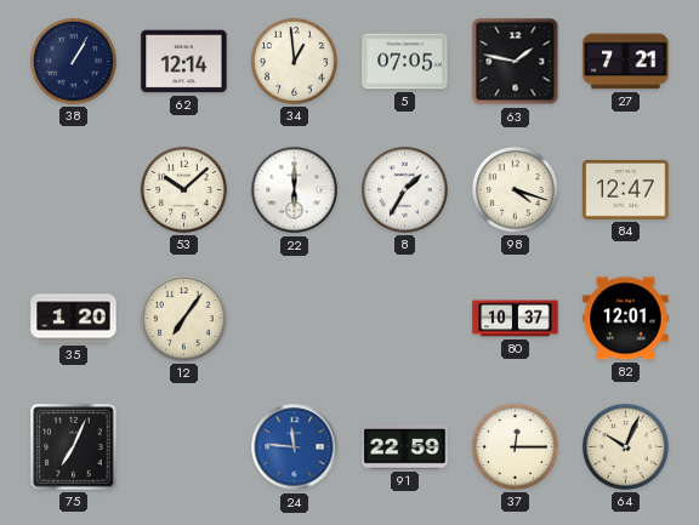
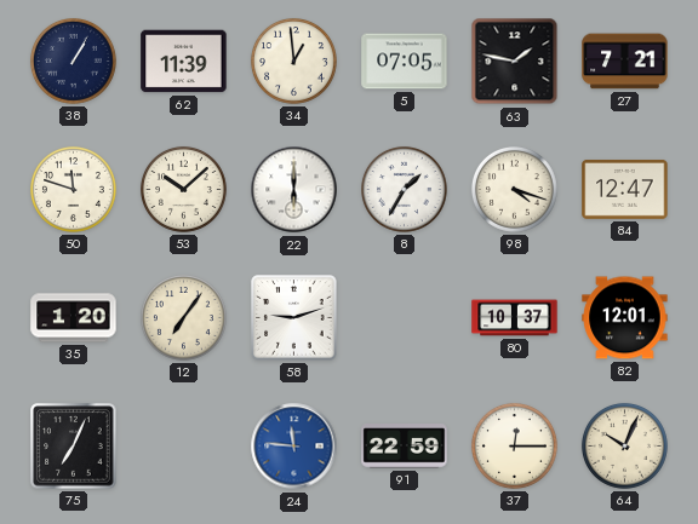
62: 12:14 -> 11:39 (184, 62)
50: none -> 11:48 (73, 189)
58: none -> 9:12 (294, 318)
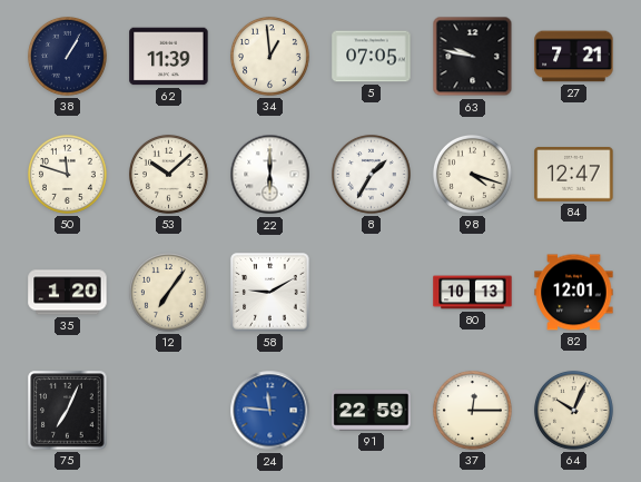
63: 1:47 -> 9:47 (473, 57)
58: 9:12 -> 9:10 (270, 293)
80: 10:37 -> 10:13 (473, 293)
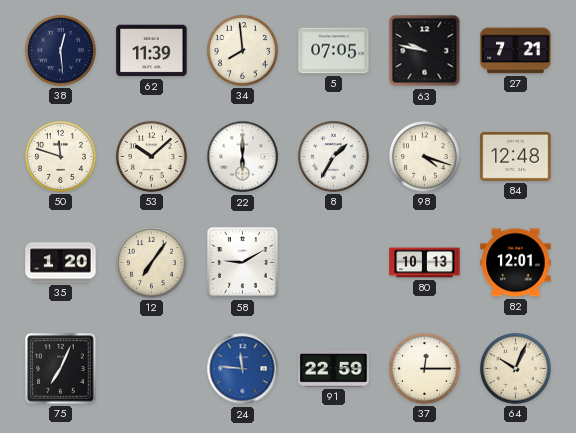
38: 1:05 -> 12:29 (60, 50)
34: 12:59 -> 7:59 (242, 50)
84: 12:47 -> 12:48 (516, 156)
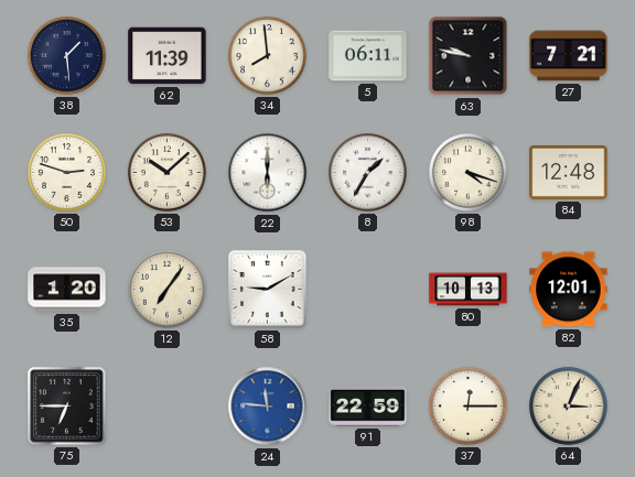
38: 12:29 -> 1:29 (66, 55)
5: 07:05 -> 06:11 (368, 56)
50: 11:48 -> 2:48 (66, 172)
75: 7:04 -> 6:45 (67, 406)
64: 10:04 -> 3:04 (568, 405)
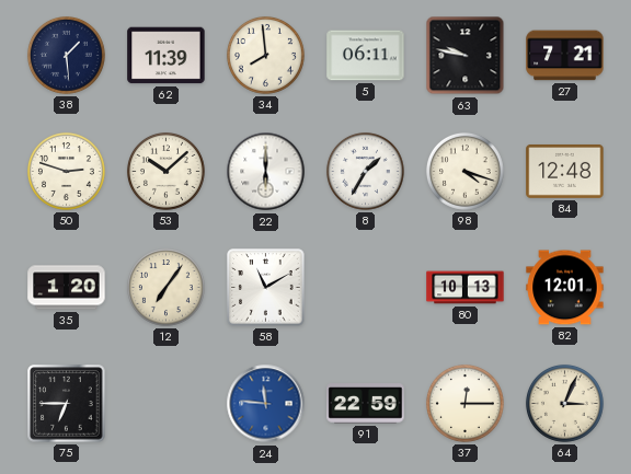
58: 9:10 -> 11:10 (266, 288)
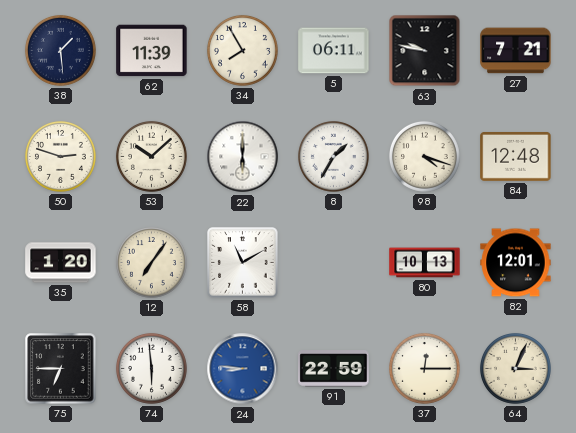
34: 7:59 -> 7:55 (242, 50)
74: none -> 5:59 (151, 368)
24: 11:46 -> 8:46 (243, 369)
